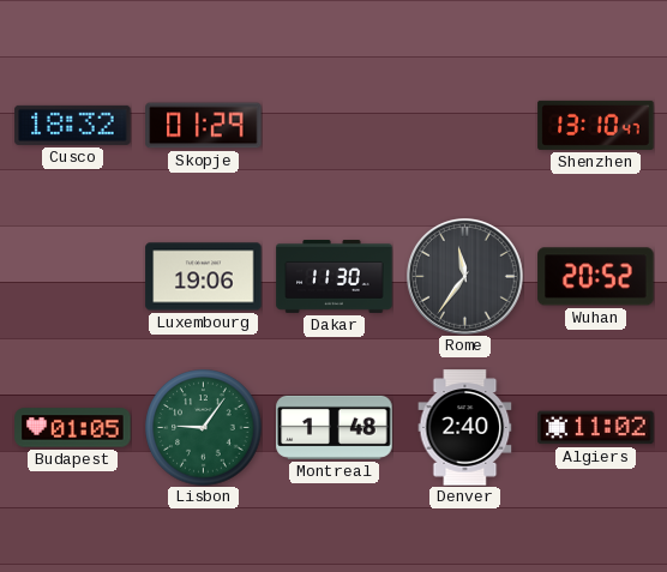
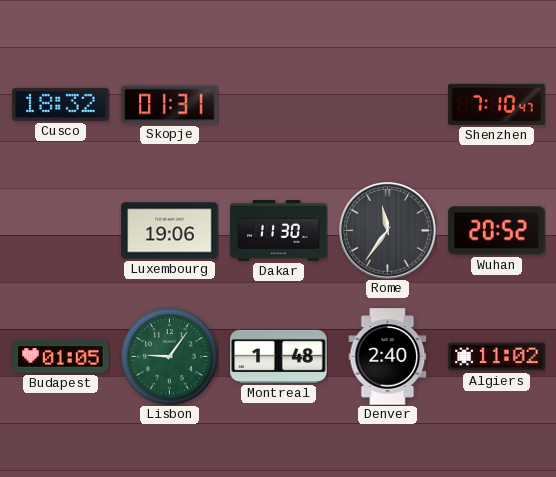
Skopje: 01:29 -> 01:31 (170, 105)
Shenzhen: 13:10 -> 7:10 (497, 104)
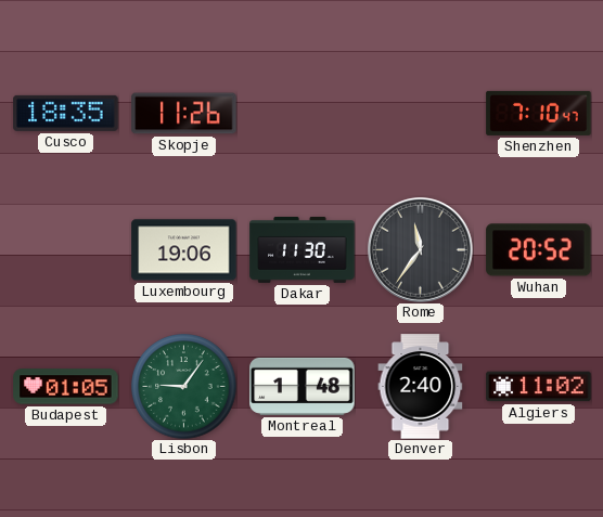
Cusco: 18:32 -> 18:35 (66, 113)
Skopje: 01:31 -> 11:26 (184, 114)
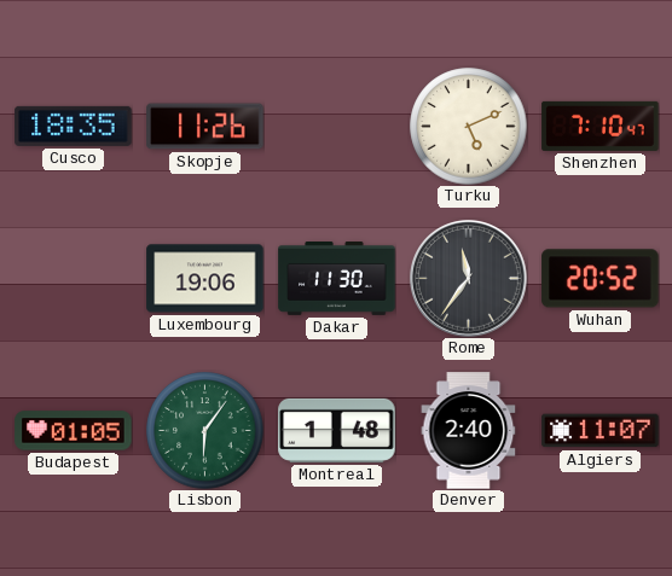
Turku: none -> 5:11 (469, 127)
Lisbon: 9:06 -> 6:06 (205, 431)
Algiers: 11:02 -> 11:07 (601, 431)
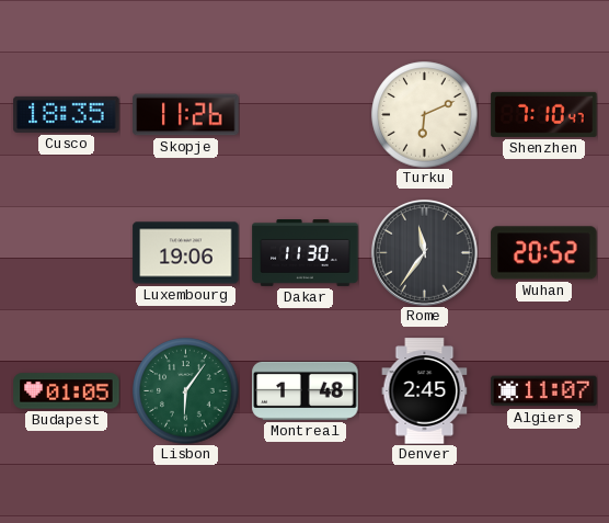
Turku: 5:11 -> 6:11 (425, 115)
Denver: 2:40 -> 2:45 (425, 391)
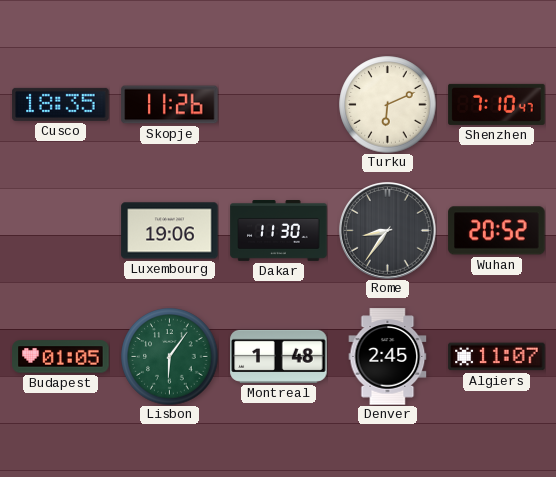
Rome: 11:36 -> 8:36 (388, 231)
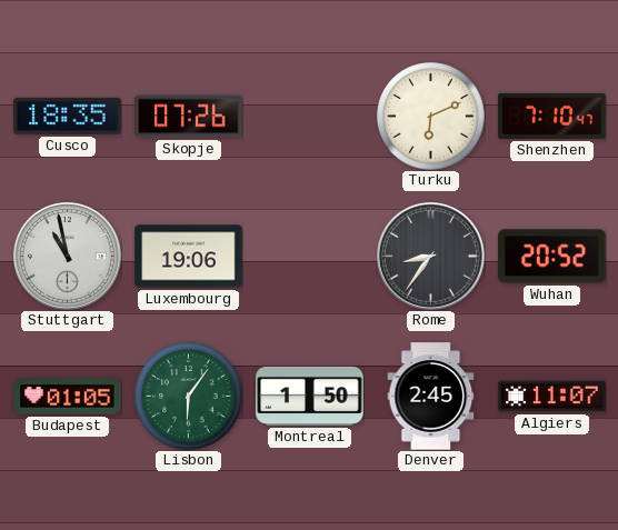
Skopje: 11:26 -> 07:26 (189, 117)
Stuttgart: none -> 10:58 (68, 257)
Dakar: 11:30 -> none (279, 231)
Montreal: 1:48 -> 1:50 (310, 396)
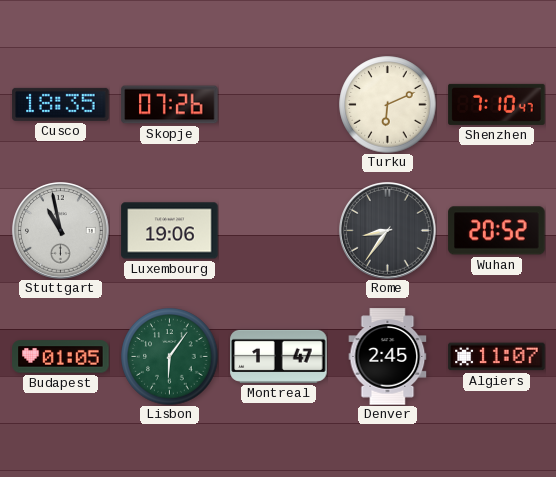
Montreal: 1:50 -> 1:47 (279, 356)
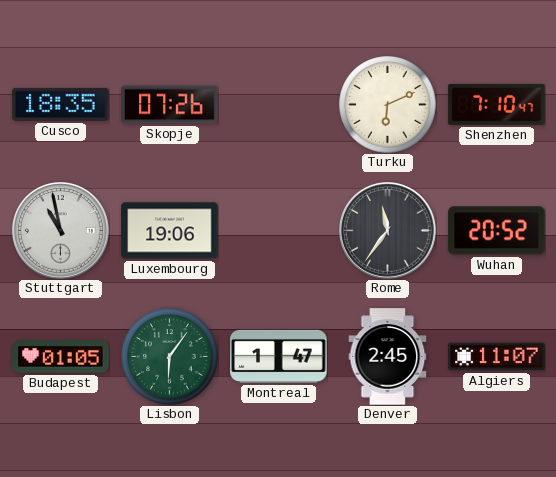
Rome: 8:36 -> 11:36 (388, 231)
